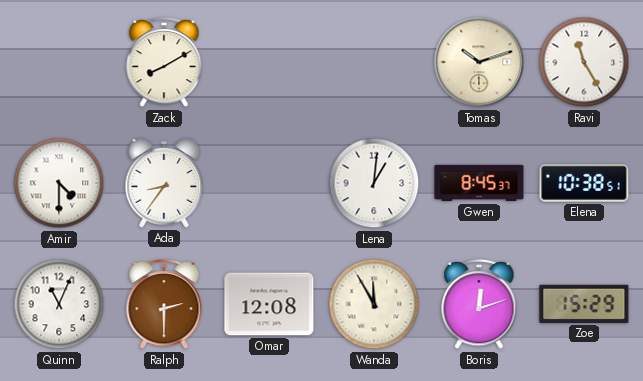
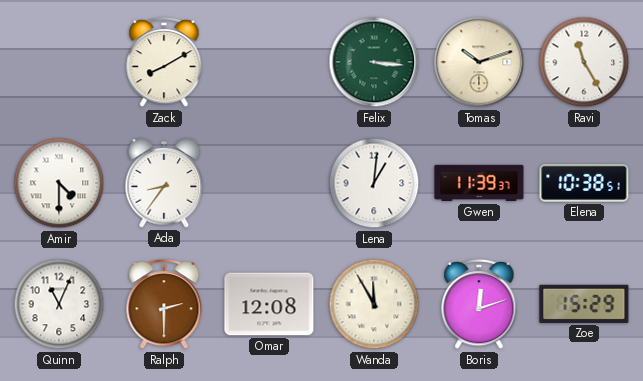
Felix: none -> 3:16 (374, 62)
Gwen: 8:45 -> 11:39 (479, 183)
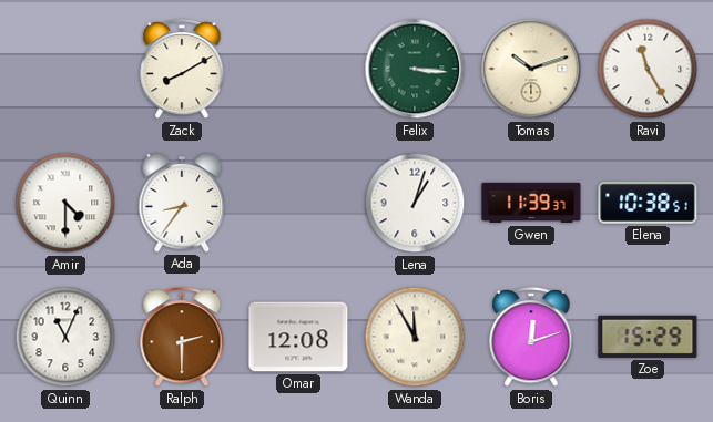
Lena: 1:01 -> 1:03 (415, 203)
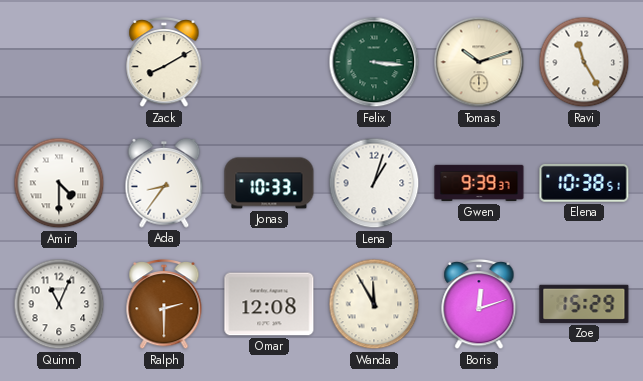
Jonas: none -> 10:33 (269, 183)
Gwen: 11:39 -> 9:39 (479, 183)
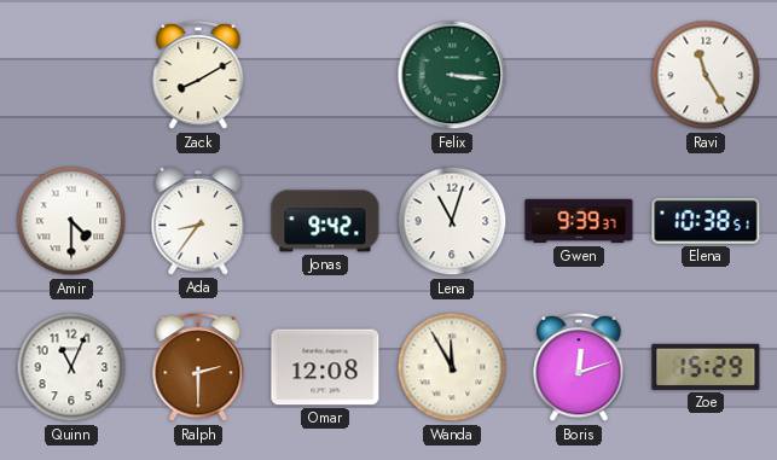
Tomas: 10:12 -> none (479, 62)
Jonas: 10:33 -> 9:42 (325, 221)
Lena: 1:03 -> 11:03 (452, 221)
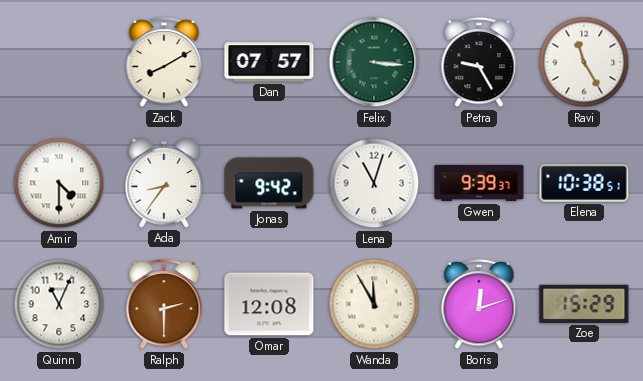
Dan: none -> 07:57 (269, 62)
Petra: none -> 9:25 (479, 63)
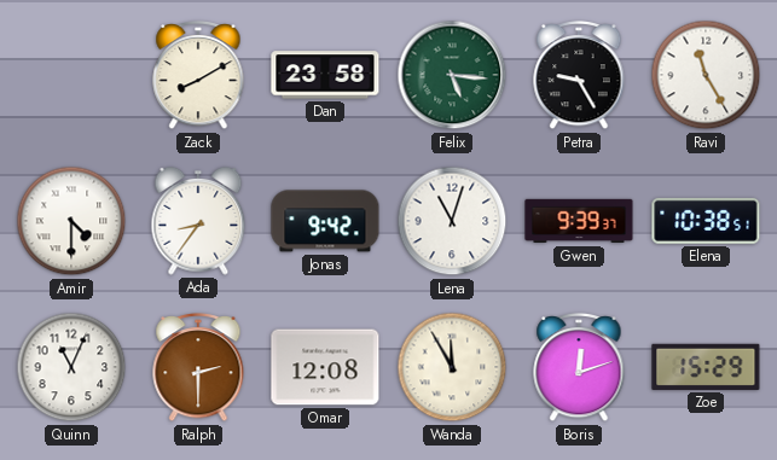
Dan: 07:57 -> 23:58 (325, 75)
Felix: 3:16 -> 5:16 (452, 75)
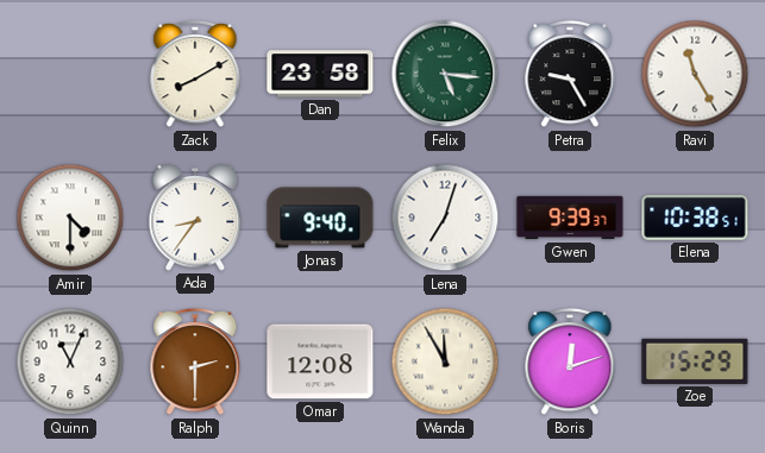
Jonas: 9:42 -> 9:40 (320, 218)
Lena: 11:03 -> 7:03 (445, 218)
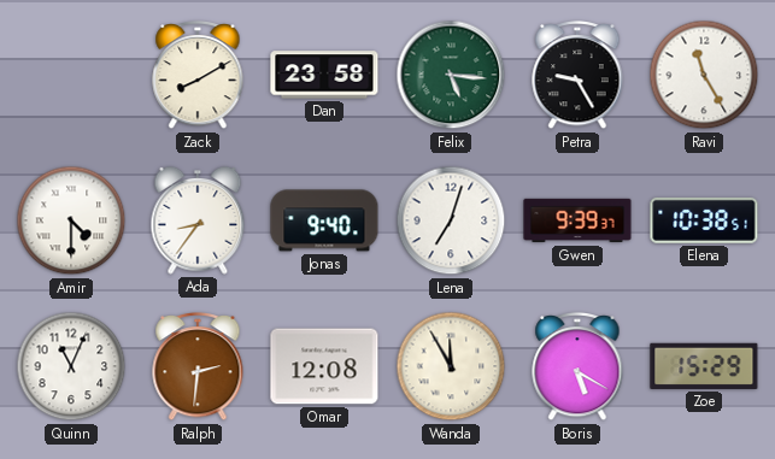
Ralph: 2:30 -> 2:31 (198, 367)
Boris: 12:12 -> 5:20 (577, 367)
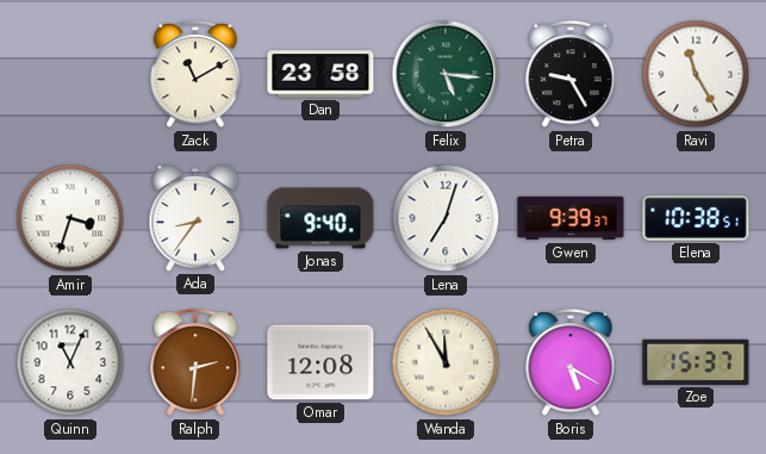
Zack: 8:10 -> 11:10 (195, 75)
Amir: 4:30 -> 3:33 (70, 218)
Zoe: 15:29 -> 15:37 (696, 362)
